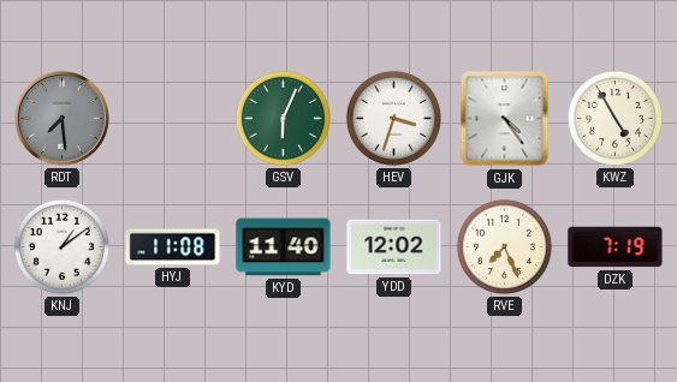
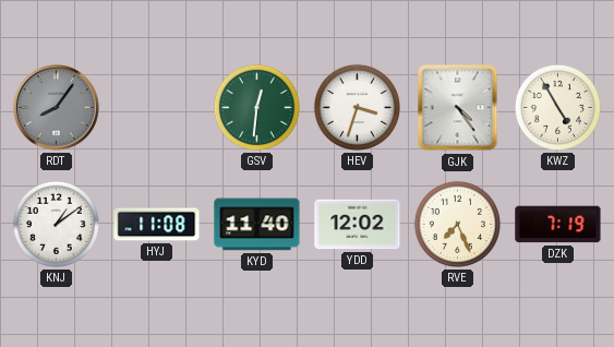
RDT: 7:29 -> 8:06 (56, 107)
GSV: 6:04 -> 12:31 (256, 107)
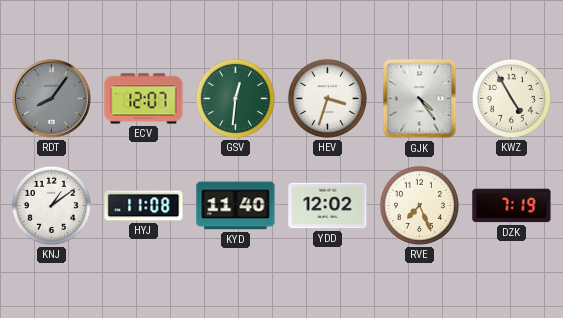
ECV: none -> 12:07 (144, 99)
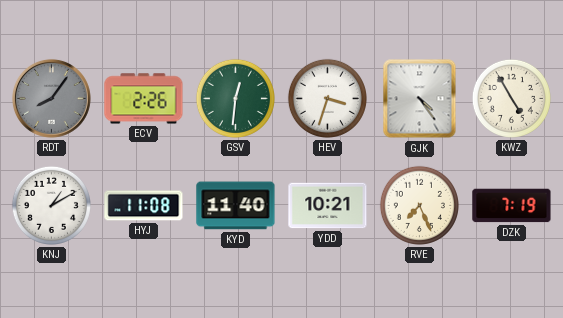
ECV: 12:07 -> 2:26 (144, 99)
KNJ: 1:09 -> 1:10 (51, 205)
YDD: 12:02 -> 10:21 (328, 206)
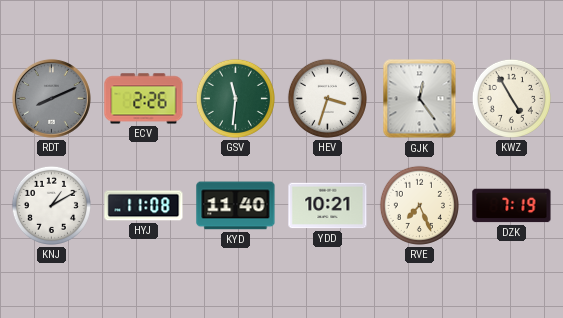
RDT: 8:06 -> 8:11 (51, 98)
GSV: 12:31 -> 11:31 (235, 98)
GJK: 4:24 -> 12:24 (420, 99)
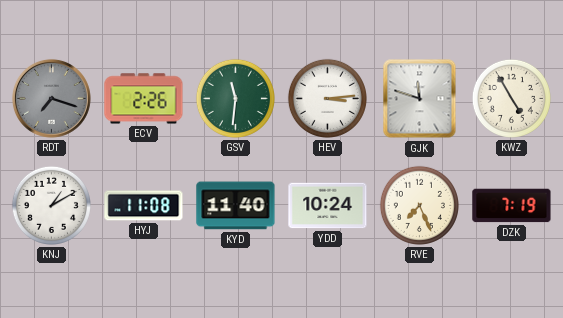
RDT: 8:11 -> 7:18 (51, 98)
HEV: 3:33 -> 3:14 (327, 98)
GJK: 12:24 -> 11:48 (420, 99)
YDD: 10:21 -> 10:24 (328, 206)
